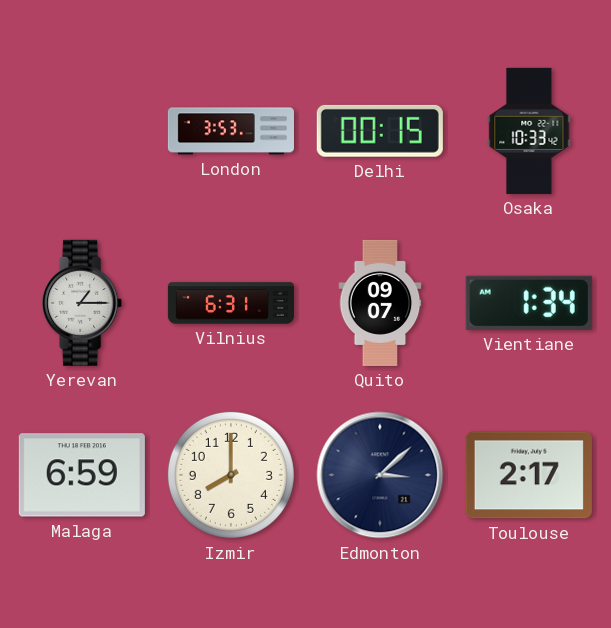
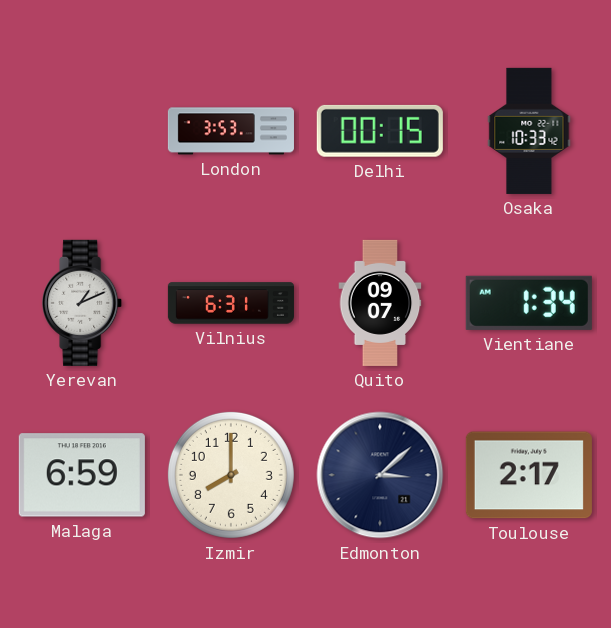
Yerevan: 1:15 -> 1:11 (83, 303)
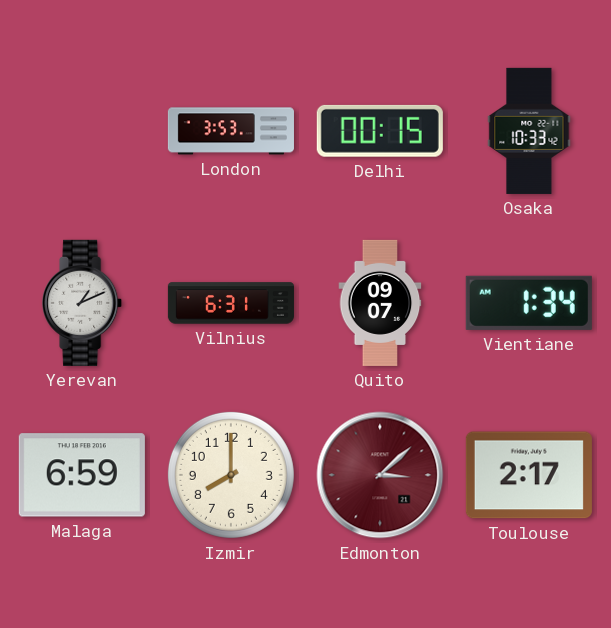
Edmonton dial: navy -> burgundy (380, 475)
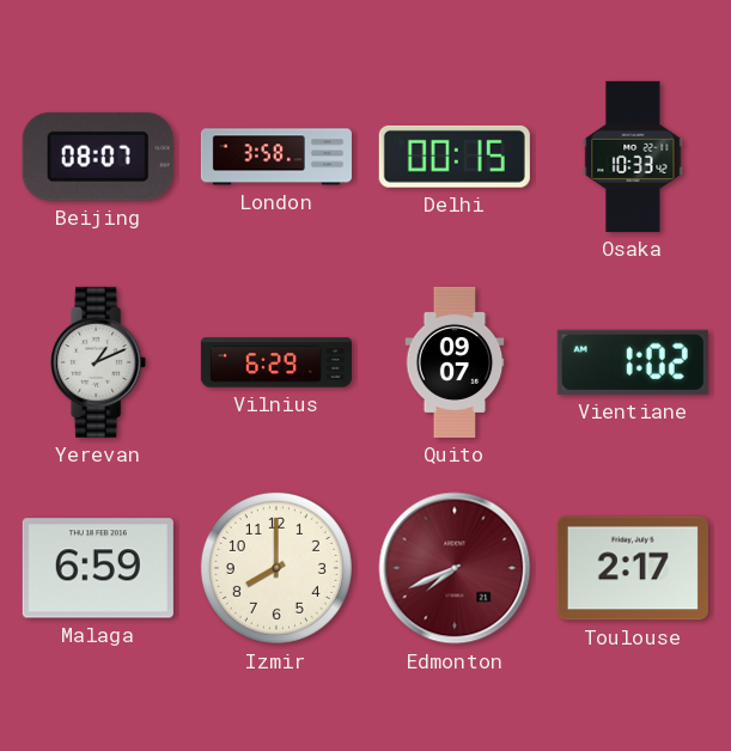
Beijing: none -> 08:07 (98, 157)
London: 3:53 -> 3:58 (276, 157)
Vilnius: 6:31 -> 6:29 (276, 362)
Vientiane: 1:34 -> 1:02 (633, 362)
Edmonton: 3:08 -> 7:41 (455, 568)
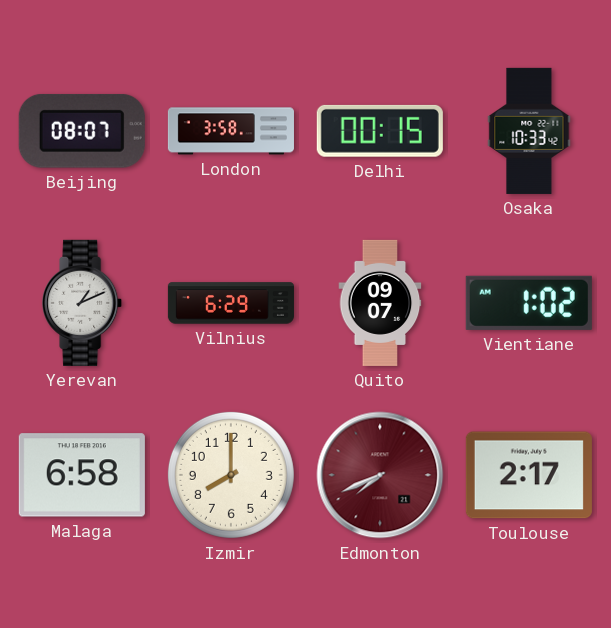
Malaga: 6:59 -> 6:58 (82, 475)
